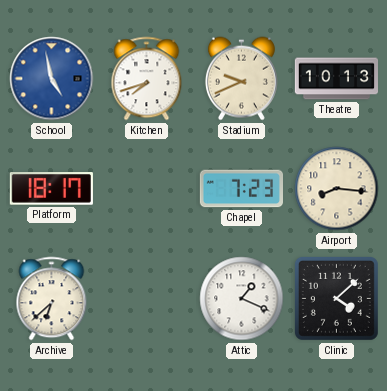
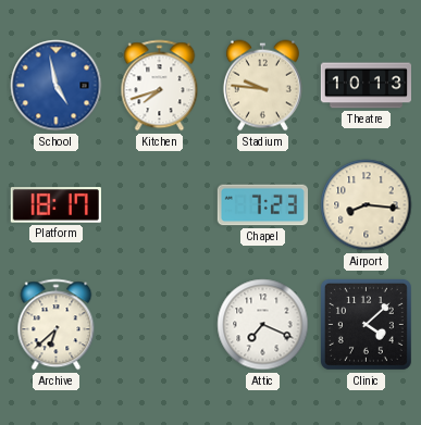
Stadium: 9:41 -> 9:46 (262, 86)
Attic: 1:19 -> 7:19 (263, 325)
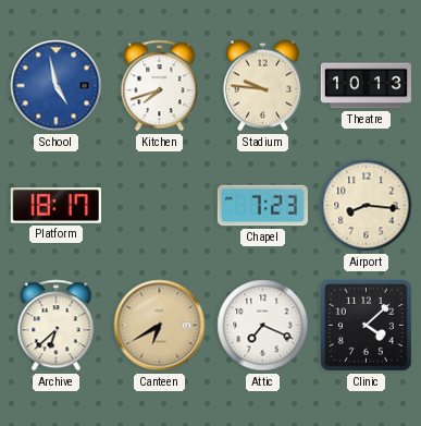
Canteen: none -> 6:40 (160, 326)
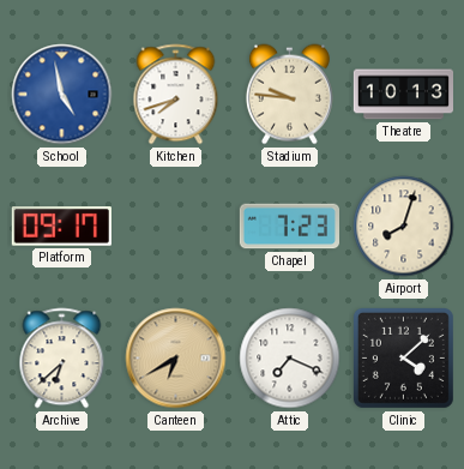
Platform: 18:17 -> 09:17 (61, 227)
Airport: 8:16 -> 8:03 (404, 227)
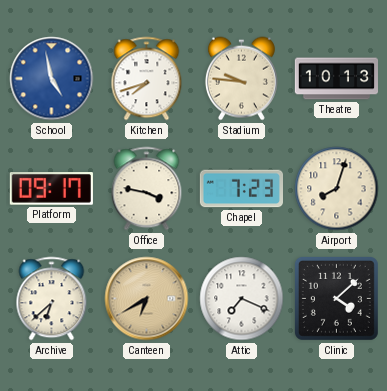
Office: none -> 3:47 (147, 189)
